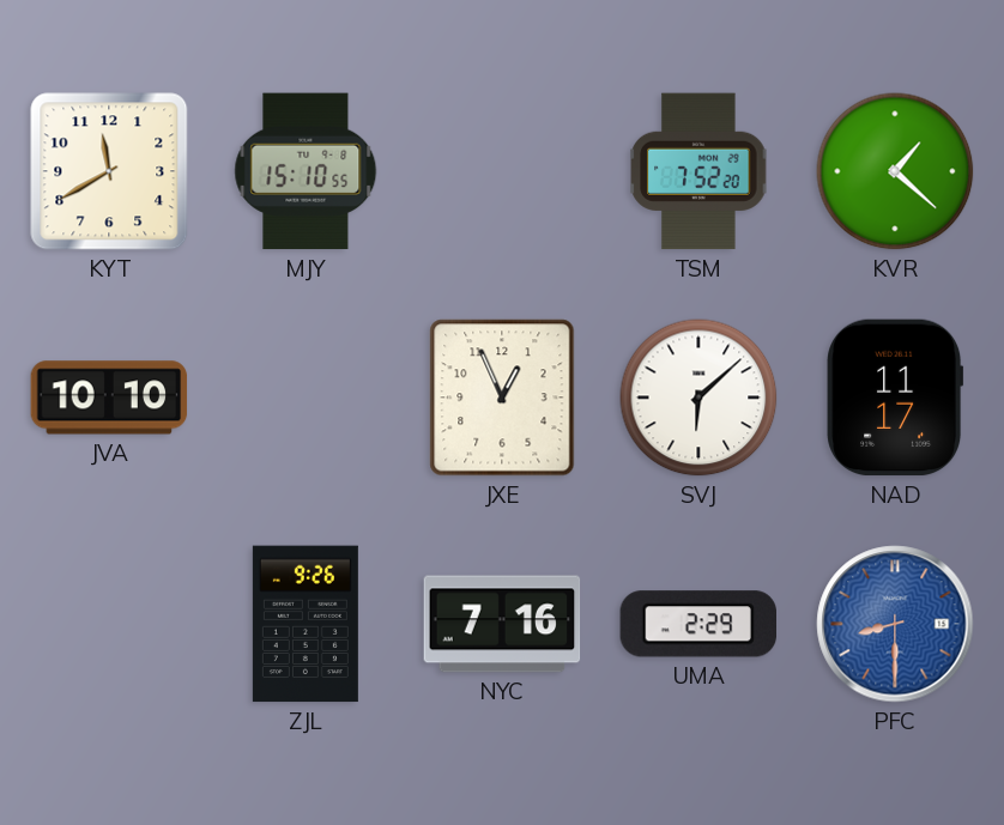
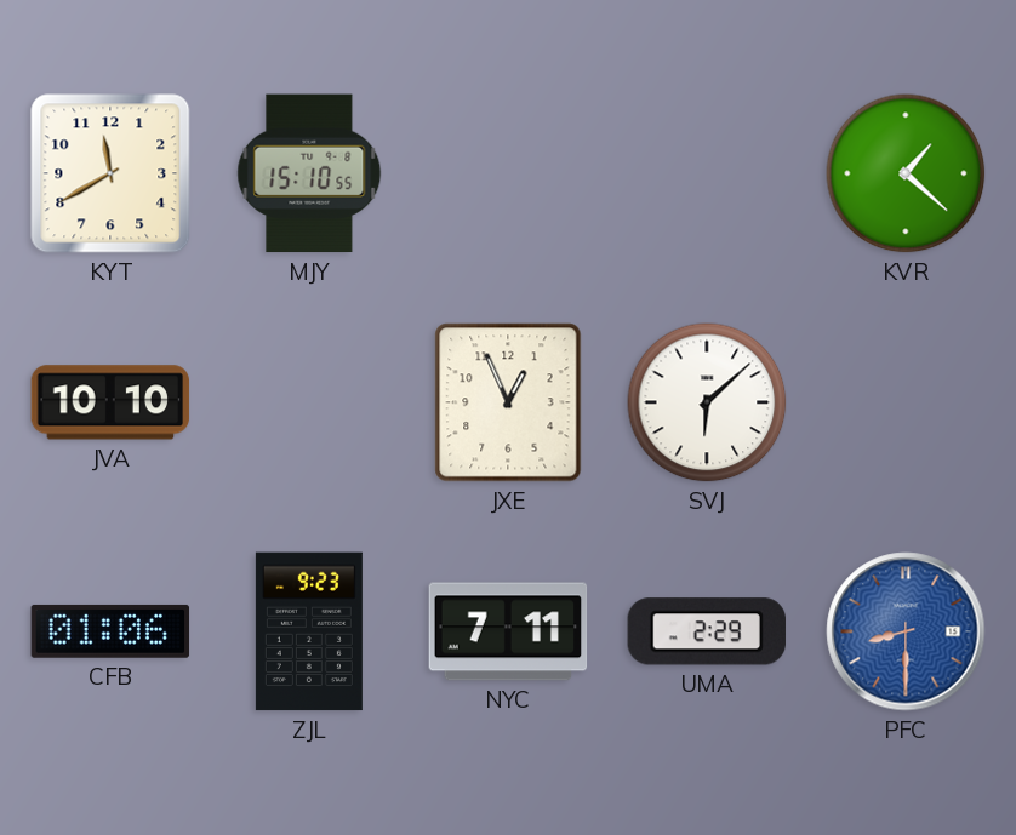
TSM: 7:52 -> none (698, 171)
NAD: 11:17 -> none (895, 398)
CFB: none -> 01:06 (110, 631)
ZJL: 9:26 -> 9:23 (309, 631)
NYC: 7:16 -> 7:11 (508, 631)
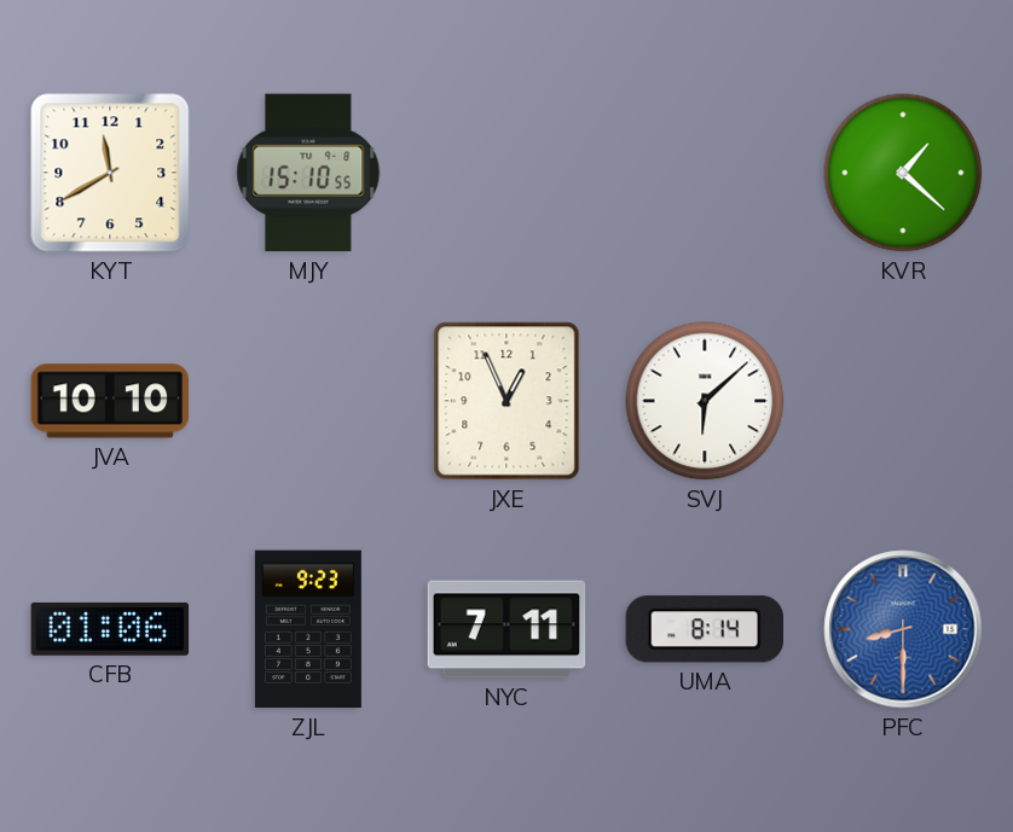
UMA: 2:29 -> 8:14 (704, 629)
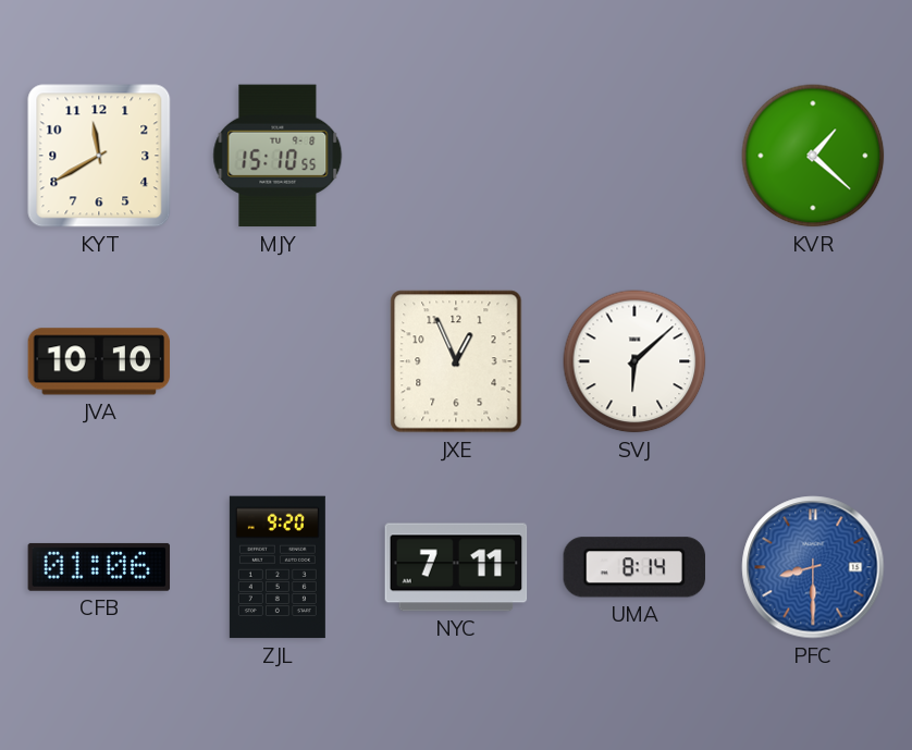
ZJL: 9:23 -> 9:20 (278, 567)
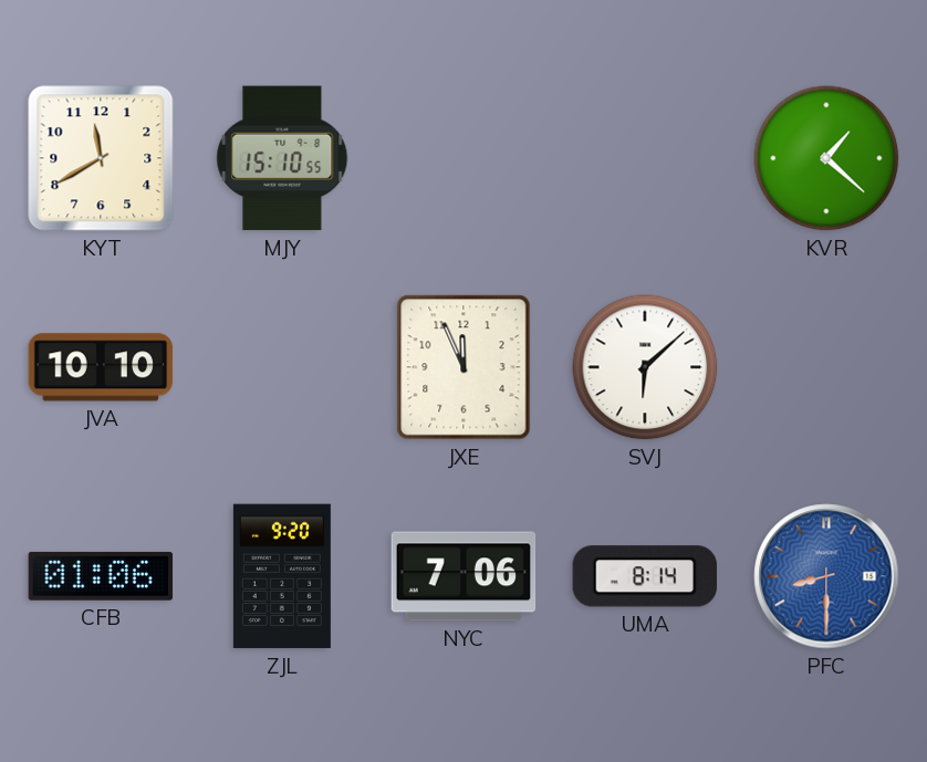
JXE: 12:56 -> 11:56 (463, 367)
NYC: 7:11 -> 7:06 (463, 576)
